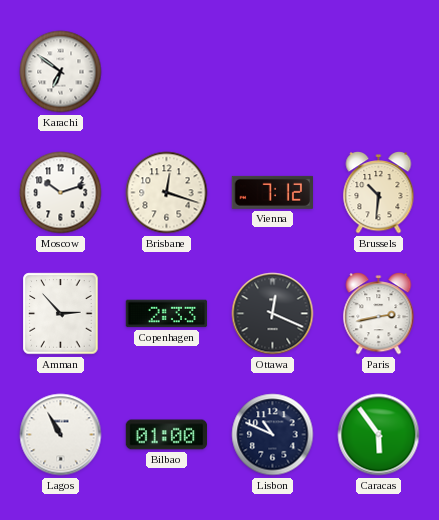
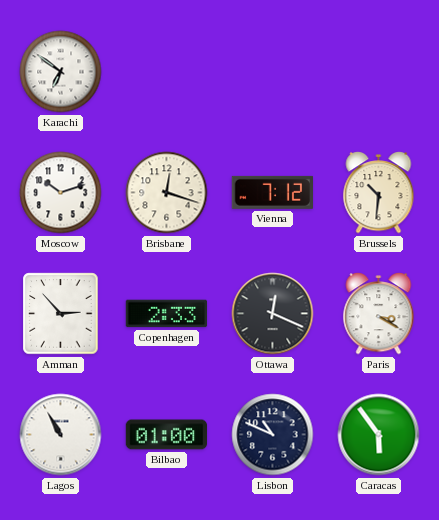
Paris: 2:43 -> 3:20 (379, 314)
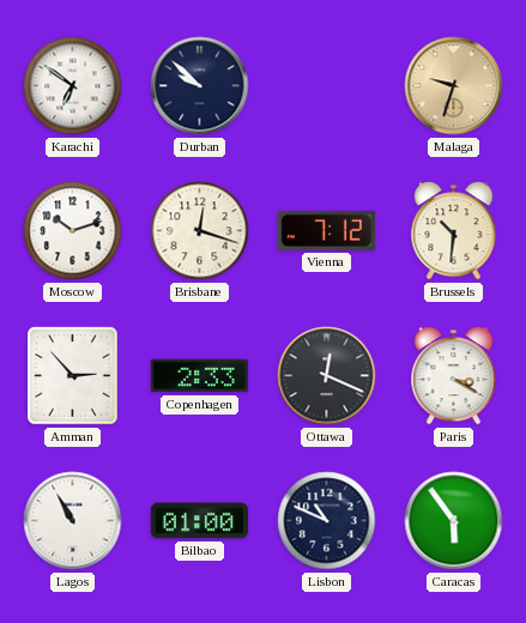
Durban: none -> 9:52 (200, 86)
Malaga: none -> 9:33 (454, 86)
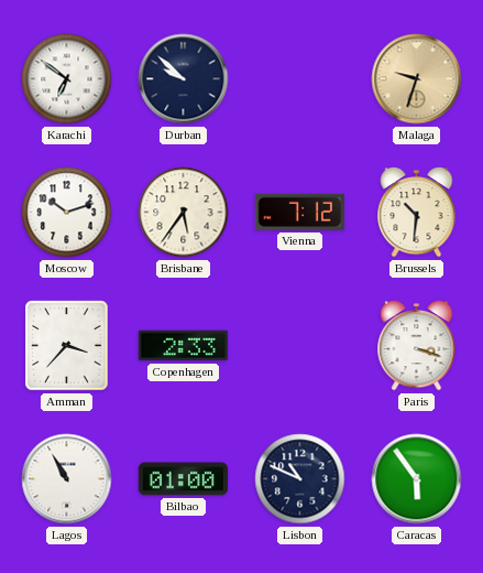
Brisbane: 12:18 -> 5:36 (184, 213)
Amman: 2:53 -> 3:37 (67, 346)
Ottawa: 12:19 -> none (327, 376)
Paris: 3:20 -> 3:18 (417, 346)
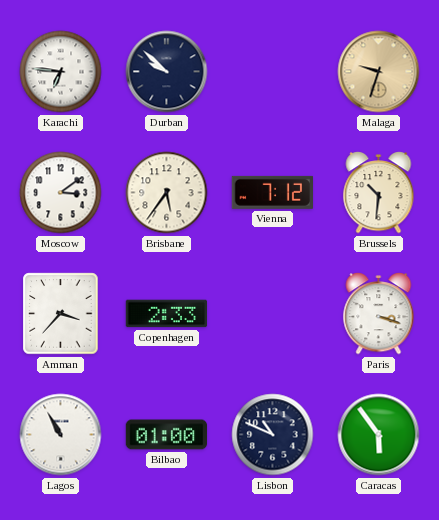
Karachi: 6:51 -> 6:46 (61, 72)
Moscow: 10:12 -> 3:09 (61, 193)
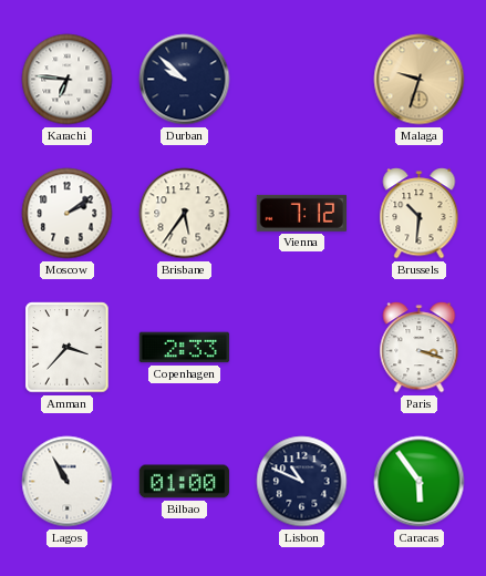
Moscow: 3:09 -> 2:09 (68, 214)
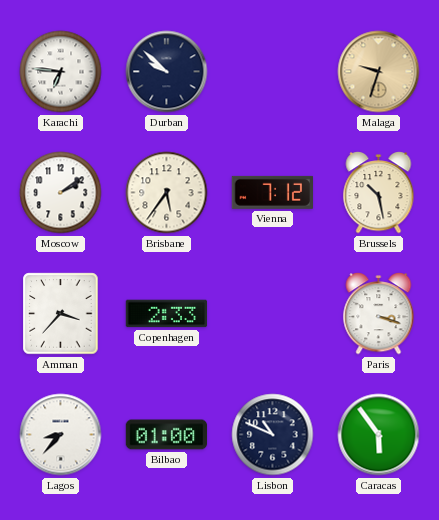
Brussels: 10:31 -> 10:28 (379, 193)
Lagos: 10:55 -> 8:37 (61, 435)
